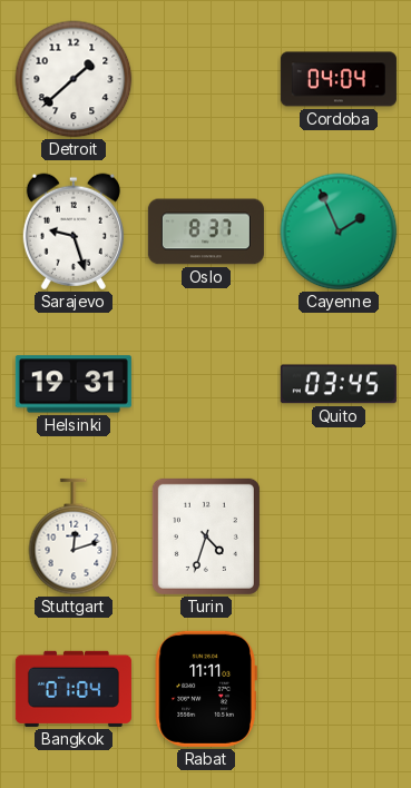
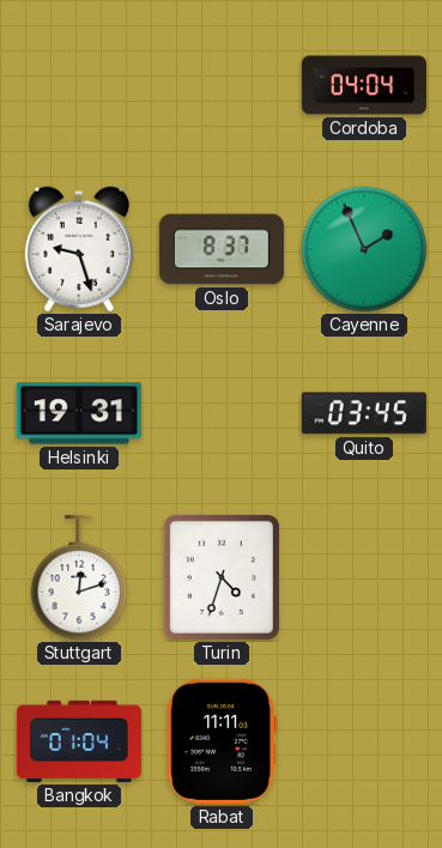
Detroit: 1:38 -> none (74, 79)
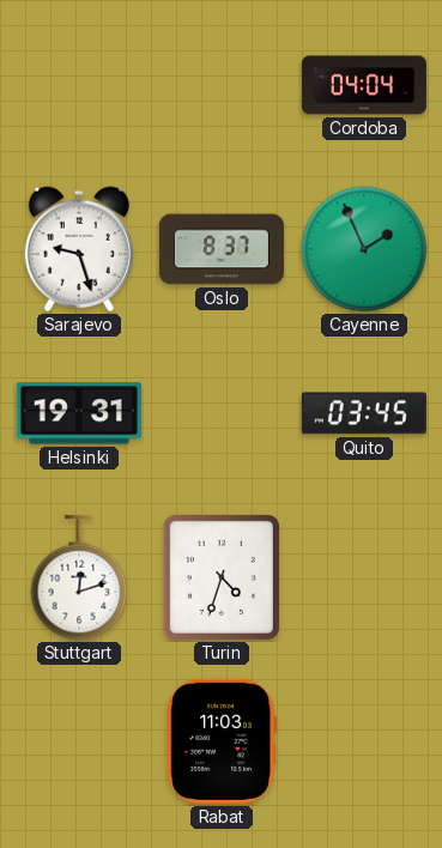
Bangkok: 01:04 -> none (79, 741)
Rabat: 11:11 -> 11:03 (222, 741)
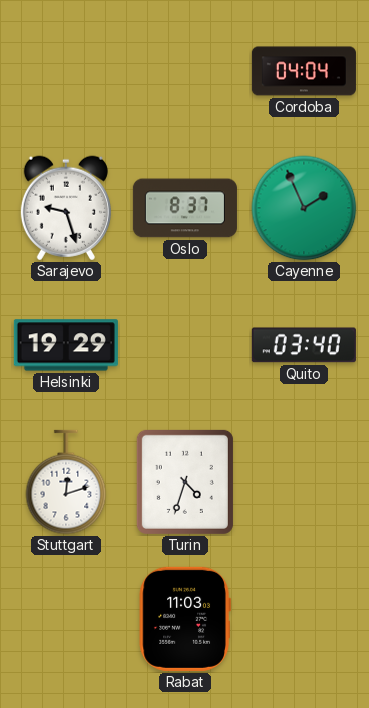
Helsinki: 19:31 -> 19:29 (66, 345)
Quito: 03:45 -> 03:40 (304, 345)
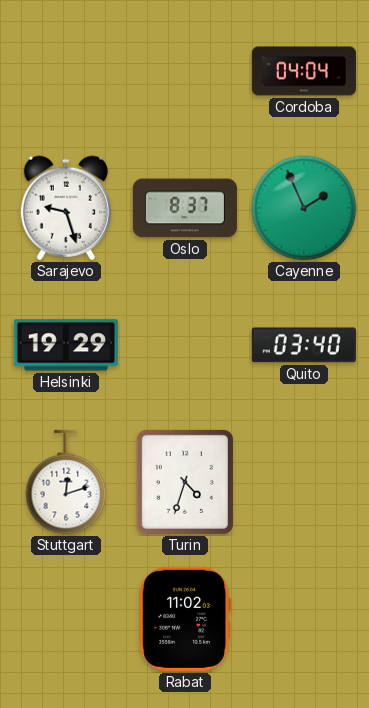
Rabat: 11:03 -> 11:02 (185, 619)
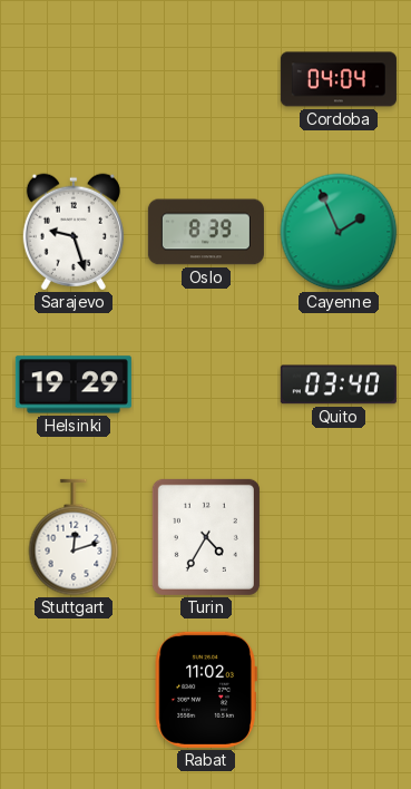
Oslo: 8:37 -> 8:39 (206, 232)
Turin: 4:33 -> 4:35 (206, 537)
